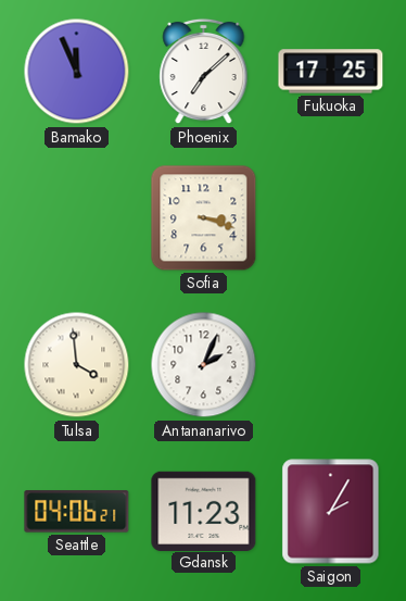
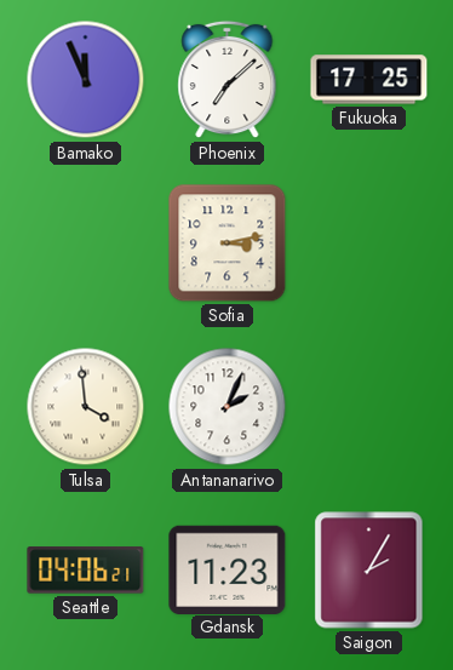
Sofia: 3:18 -> 3:13 (228, 244)
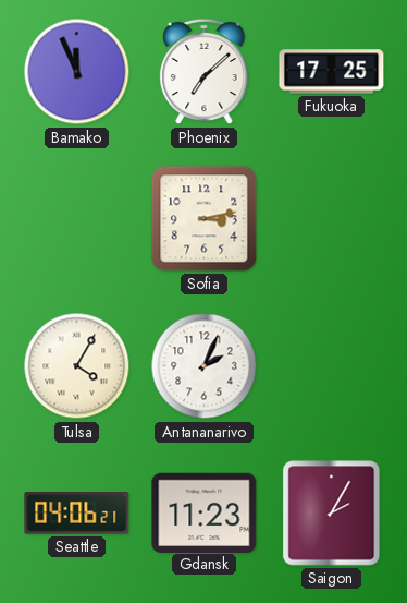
Tulsa: 3:59 -> 4:05 (77, 366)
